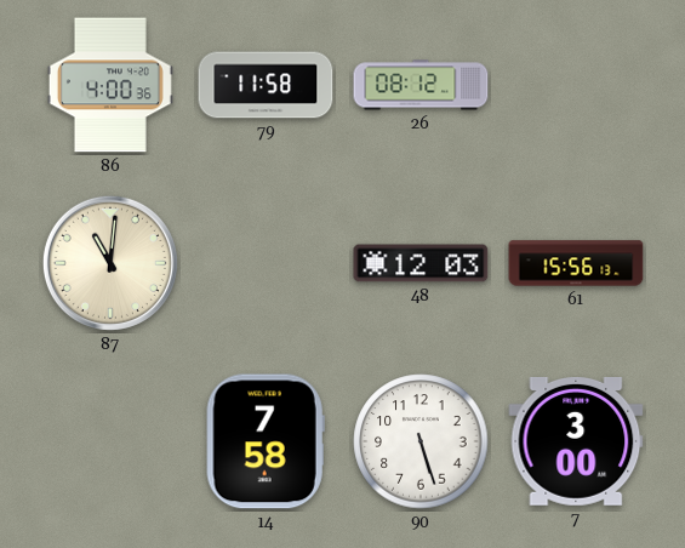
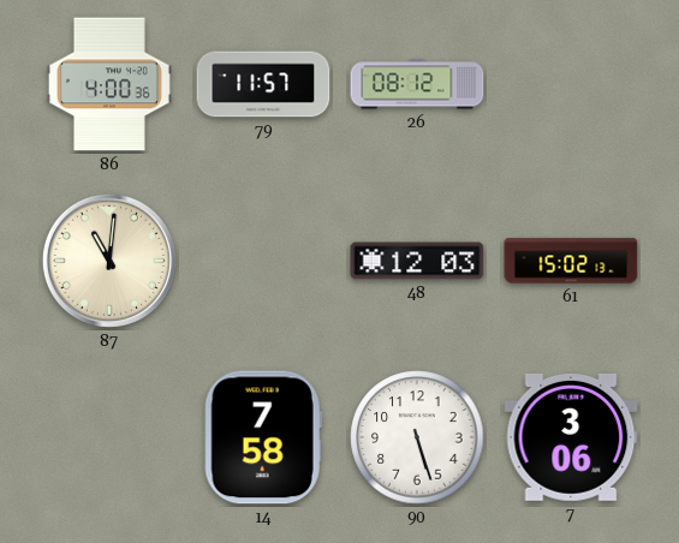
79: 11:58 -> 11:57 (263, 84)
61: 15:56 -> 15:02 (571, 261)
7: 3:00 -> 3:06 (571, 437)
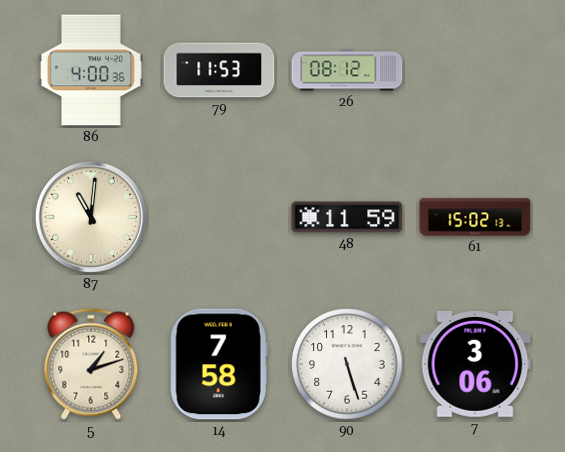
79: 11:57 -> 11:53 (219, 70)
48: 12:03 -> 11:59 (347, 217)
5: none -> 1:12 (91, 364)
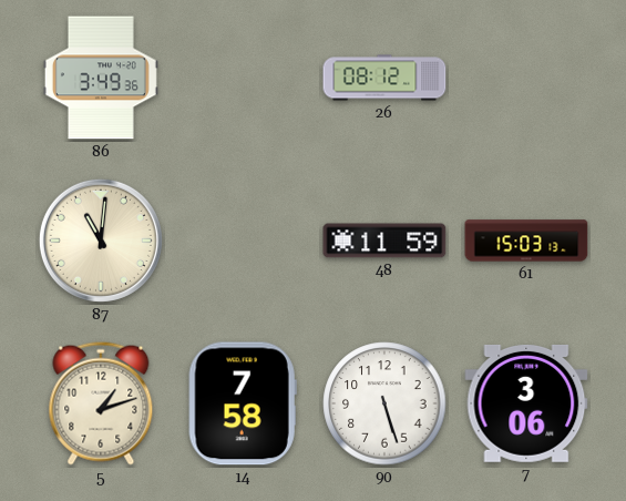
86: 4:00 -> 3:49 (101, 78)
79: 11:53 -> none (219, 70)
61: 15:02 -> 15:03 (526, 241)
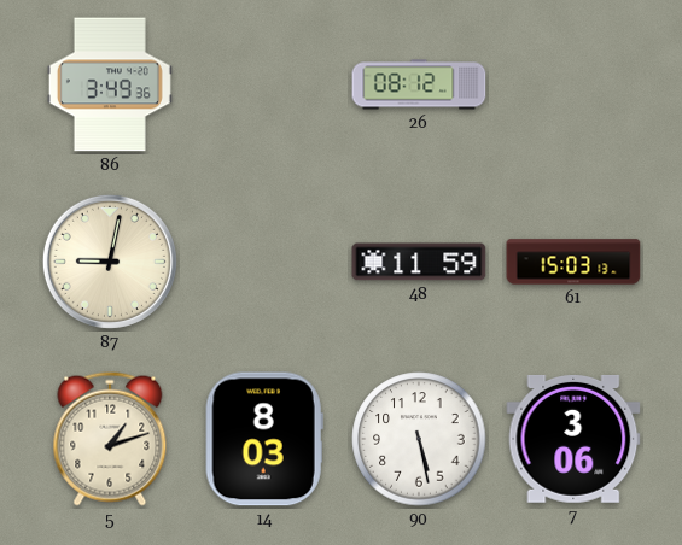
87: 11:01 -> 9:02 (110, 262)
14: 7:58 -> 8:03 (264, 439)
90: 5:27 -> 5:28 (419, 439)
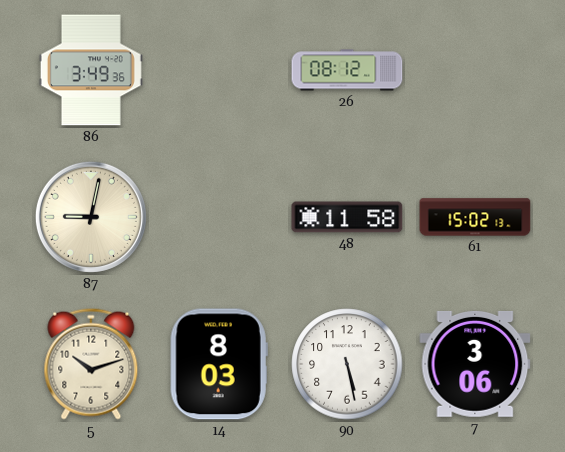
48: 11:59 -> 11:58 (347, 217)
61: 15:03 -> 15:02 (475, 217)
5: 1:12 -> 10:12 (91, 364)
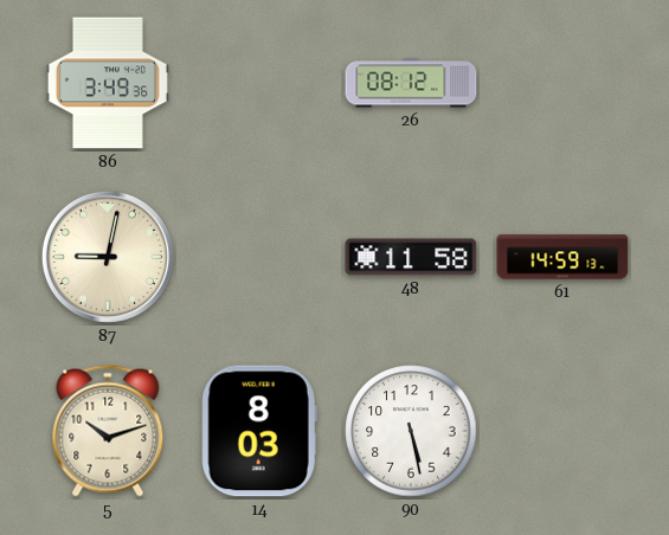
61: 15:02 -> 14:59 (562, 257)
7: 3:06 -> none (475, 364)
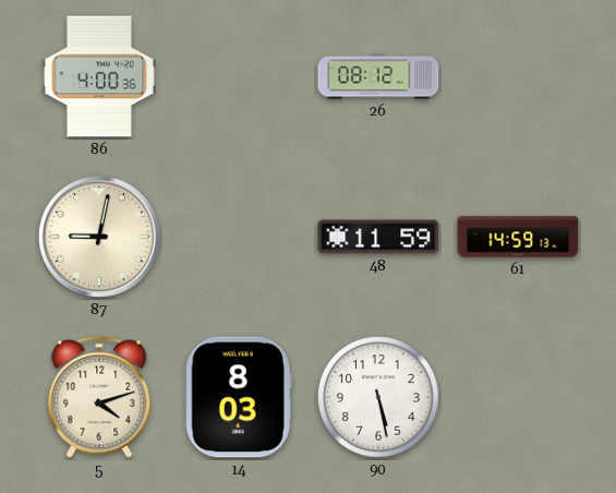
86: 3:49 -> 4:00 (99, 76)
48: 11:58 -> 11:59 (378, 237)
5: 10:12 -> 4:12 (99, 397)
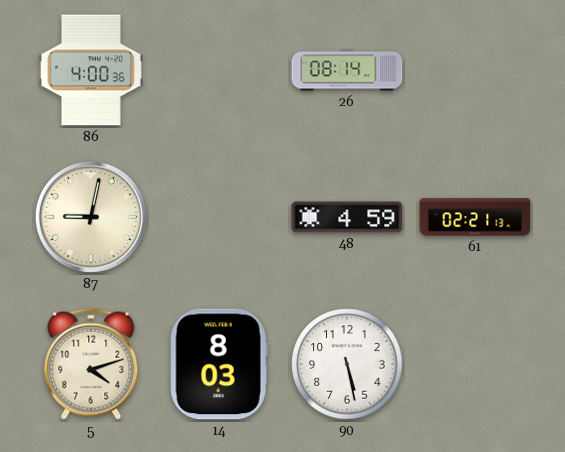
26: 08:12 -> 08:14 (347, 70)
48: 11:59 -> 4:59 (347, 217)
61: 14:59 -> 02:21 (475, 217)
